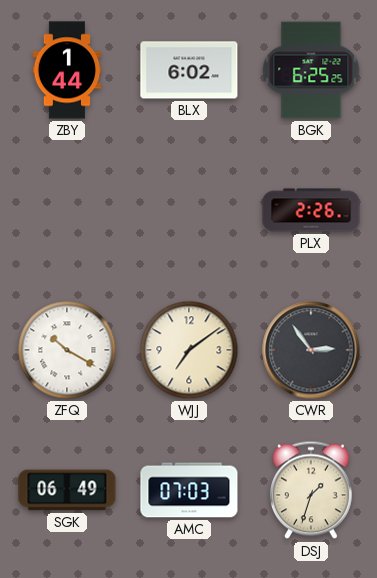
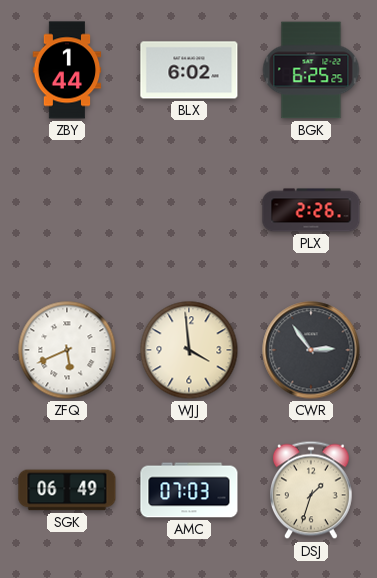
ZFQ: 10:20 -> 5:41 (67, 350)
WJJ: 7:09 -> 3:59 (189, 350)
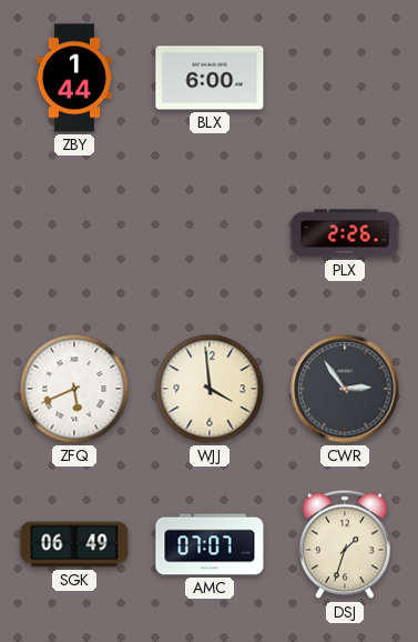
BLX: 6:02 -> 6:00 (210, 78)
BGK: 6:25 -> none (311, 70)
AMC: 07:03 -> 07:07 (210, 544)
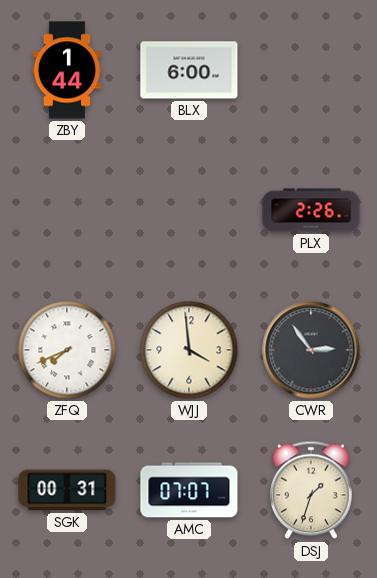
ZFQ: 5:41 -> 7:41 (67, 350)
SGK: 06:49 -> 00:31 (67, 490)
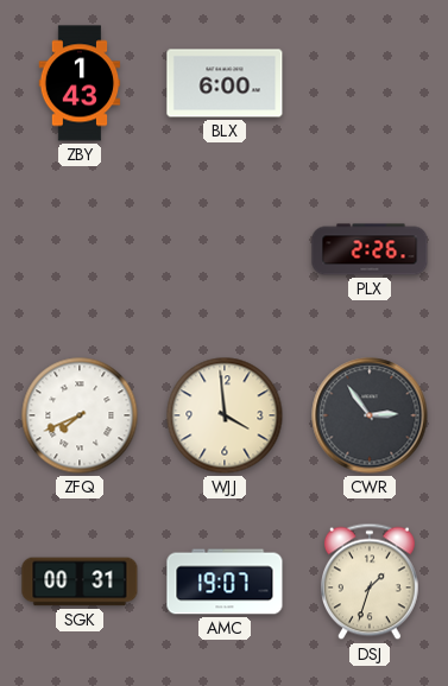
ZBY: 1:44 -> 1:43 (80, 83)
AMC: 07:07 -> 19:07 (225, 582)
